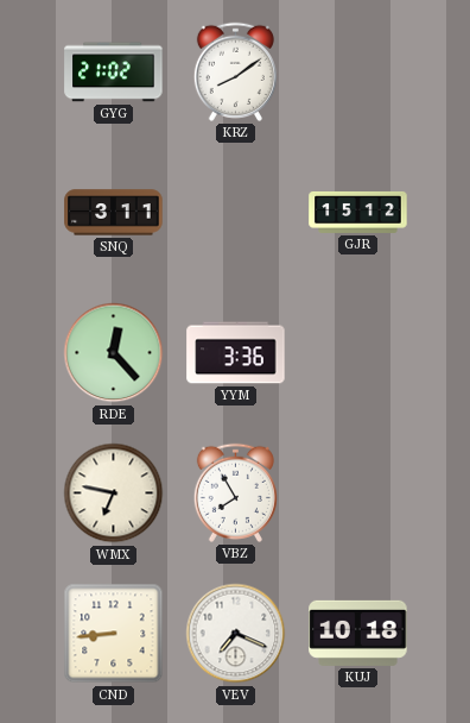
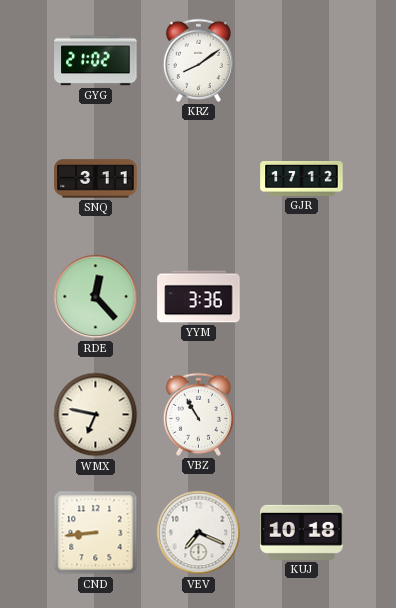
GJR: 15:12 -> 17:12 (302, 178)
VBZ: 7:55 -> 10:55 (198, 414)
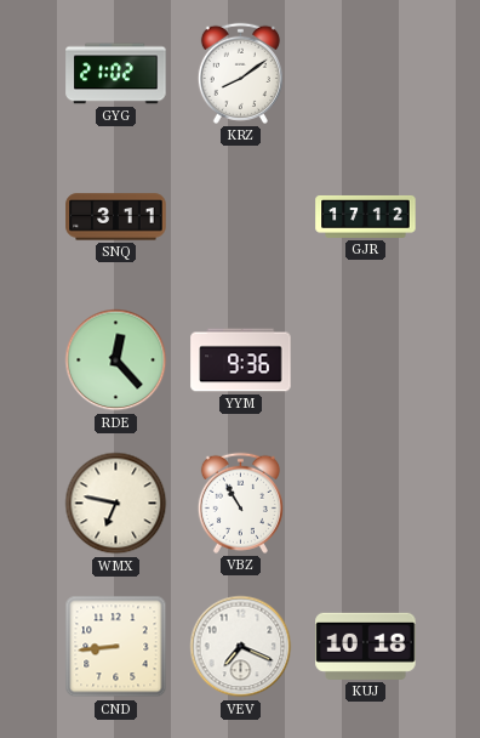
YYM: 3:36 -> 9:36 (241, 361)
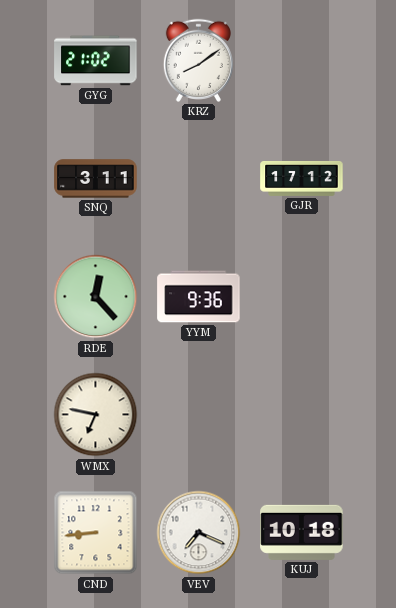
VBZ: 10:55 -> none (240, 503)
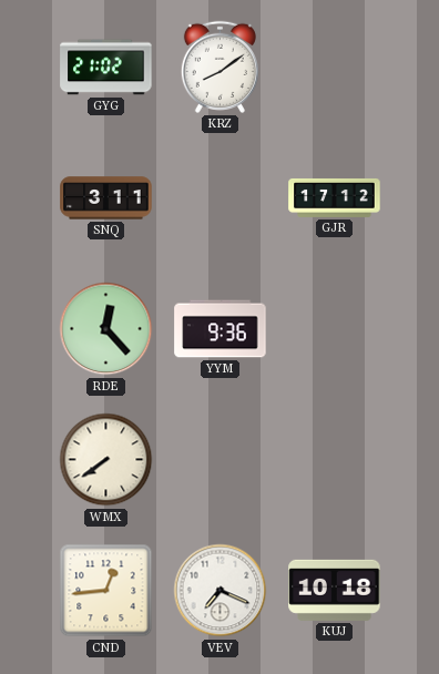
WMX: 6:47 -> 7:39 (106, 460)
CND: 8:44 -> 12:44 (106, 591)
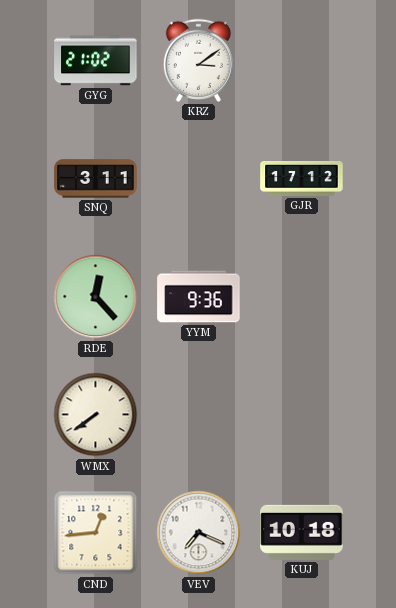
KRZ: 8:09 -> 3:09 (198, 60)
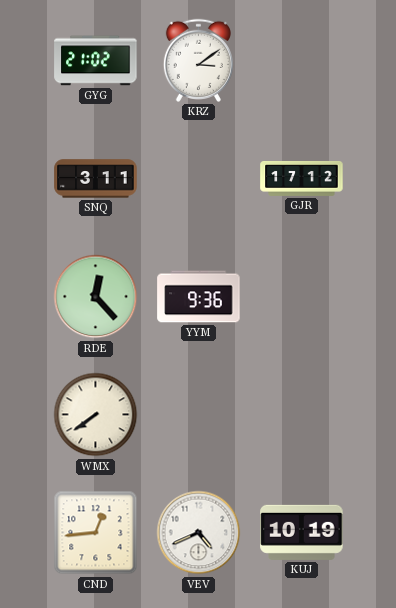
VEV: 7:19 -> 4:41 (199, 533)
KUJ: 10:18 -> 10:19 (302, 532)
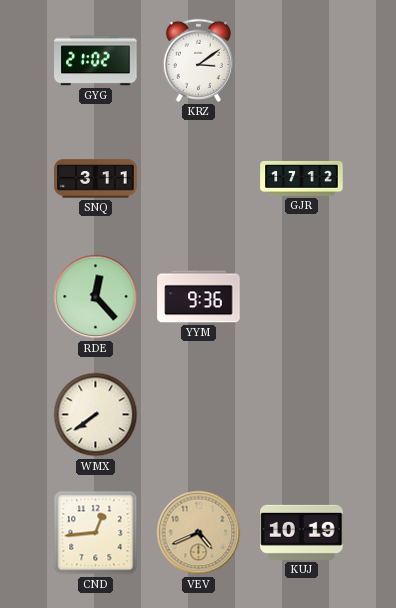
VEV dial: white -> champagne (199, 533)
